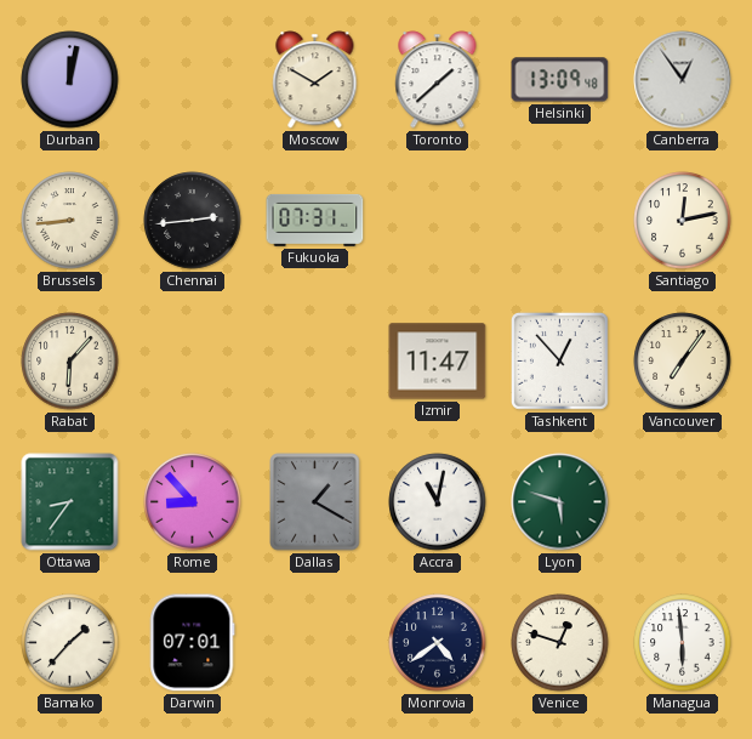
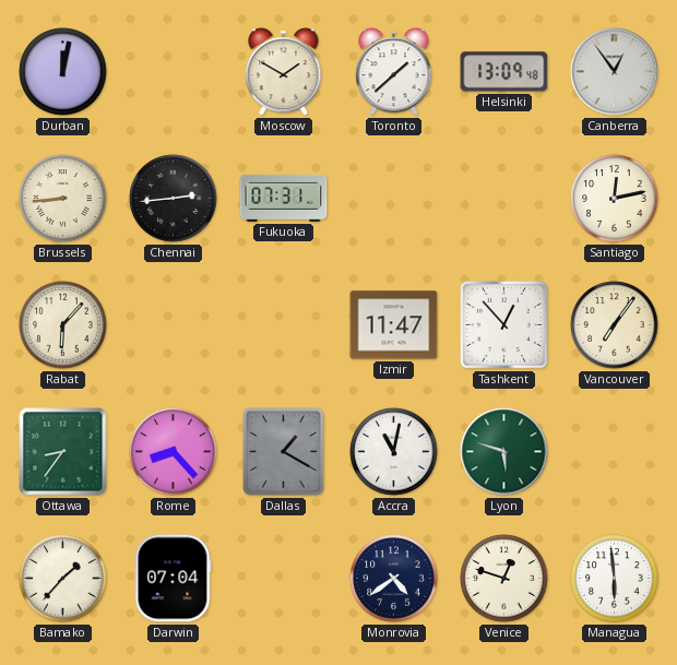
Rome: 8:53 -> 8:23 (174, 452)
Darwin: 07:01 -> 07:04 (173, 579)
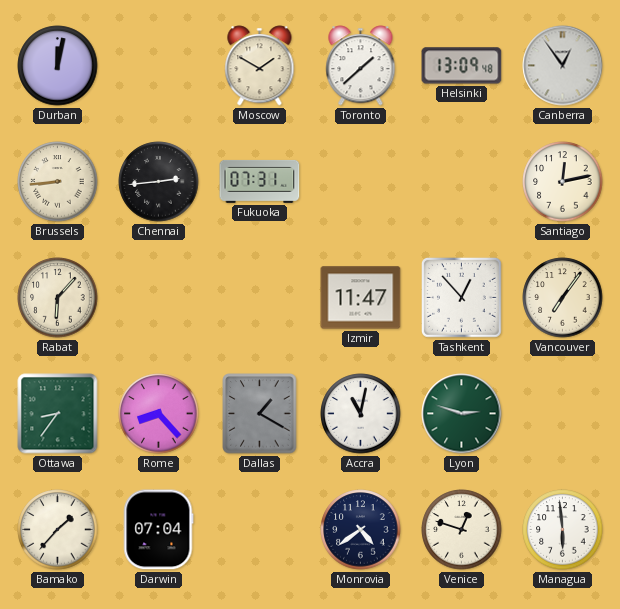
Lyon: 5:48 -> 2:48 (462, 414)
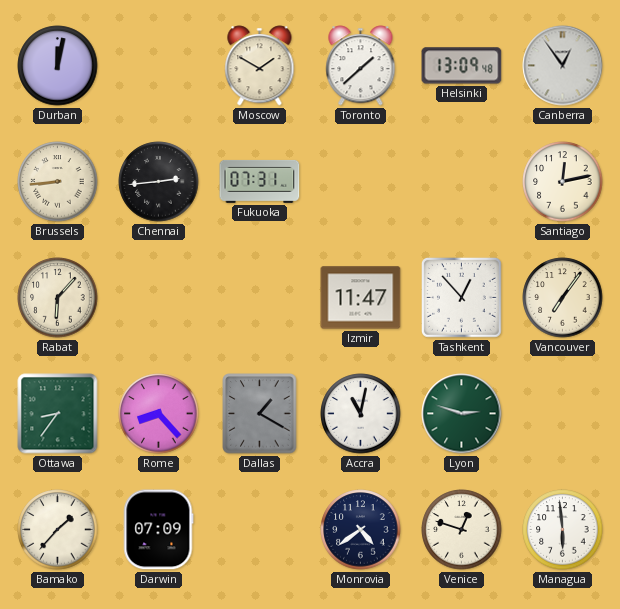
Darwin: 07:04 -> 07:09 (158, 530)
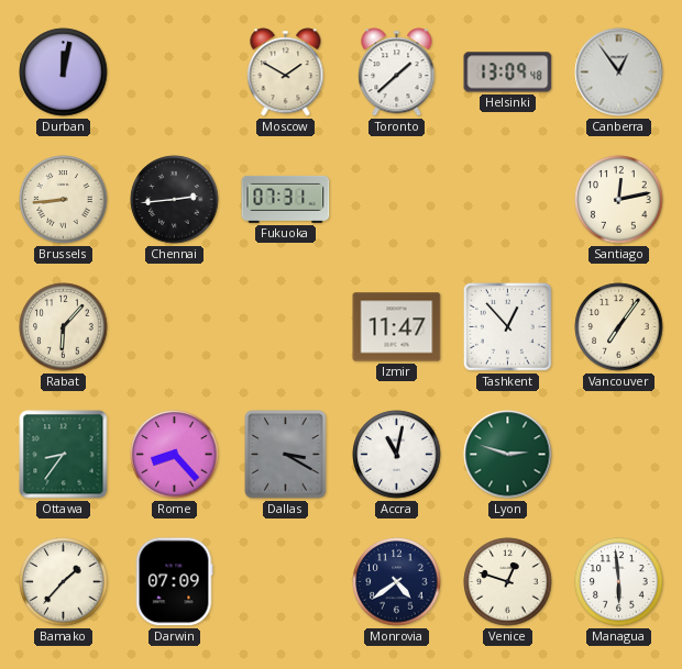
Dallas: 1:20 -> 3:20 (286, 455)
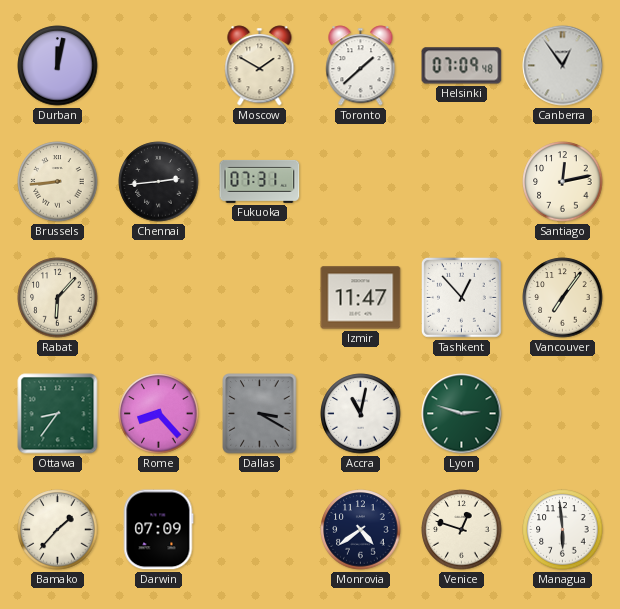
Helsinki: 13:09 -> 07:09 (462, 66)
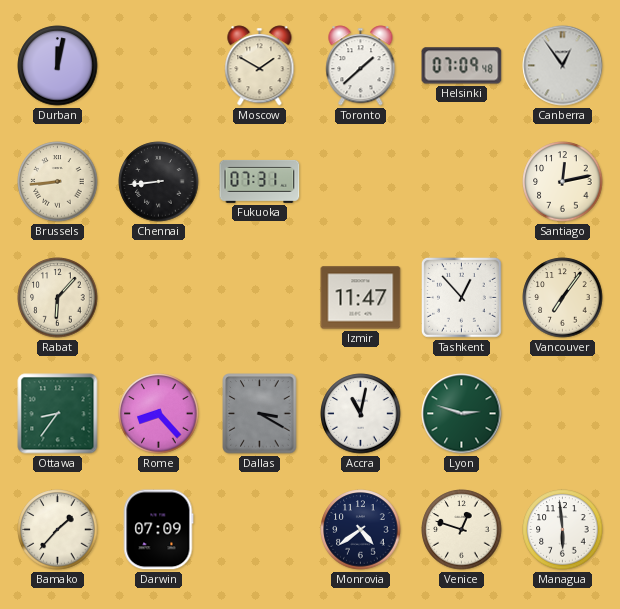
Chennai: 2:44 -> 8:44 (159, 182)
